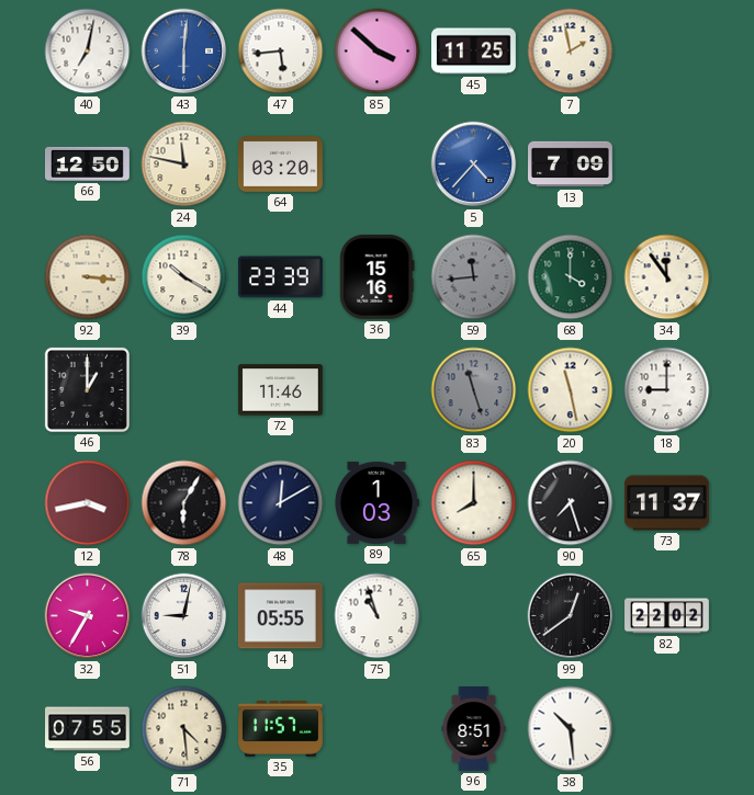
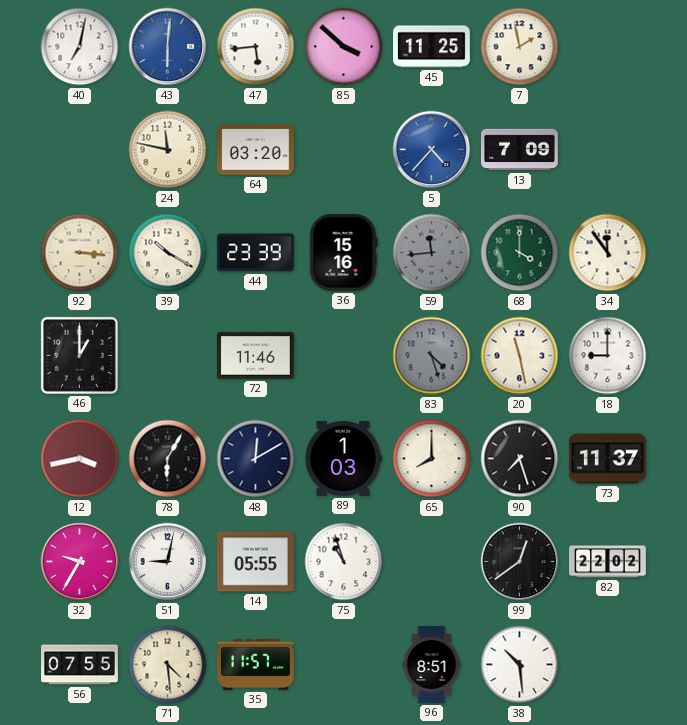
66: 12:50 -> none (88, 163)
83: 11:27 -> 4:27 (432, 356)
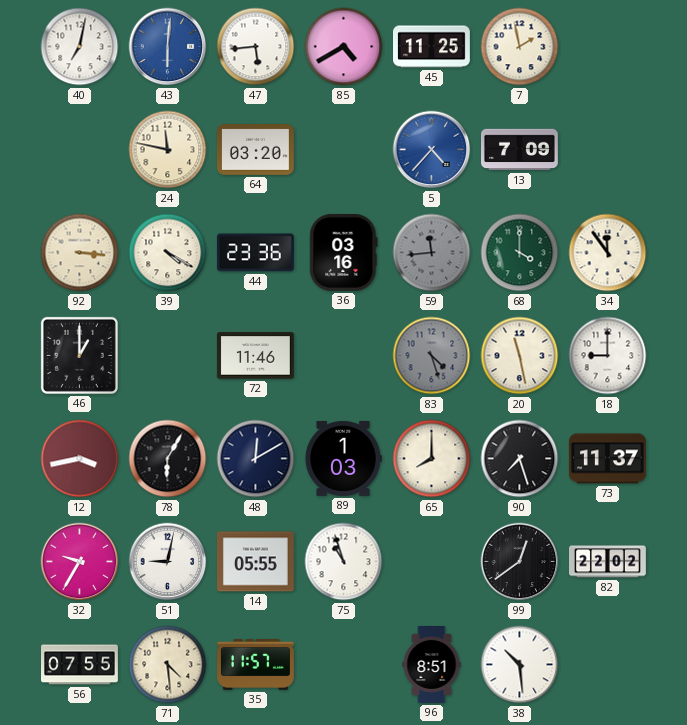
85: 3:52 -> 4:40 (344, 47)
39: 10:20 -> 4:20 (168, 253)
44: 23:39 -> 23:36 (255, 253)
36: 15:16 -> 03:16 (344, 252)
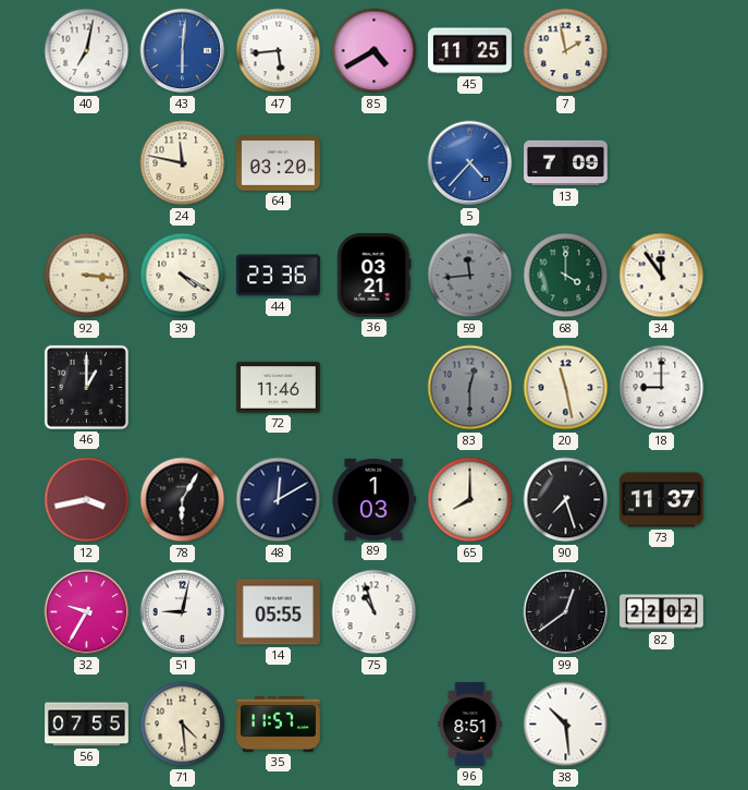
36: 03:16 -> 03:21 (375, 275)
83: 4:27 -> 12:30 (470, 388)
